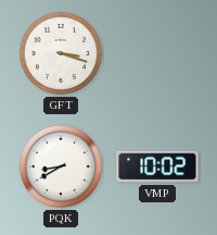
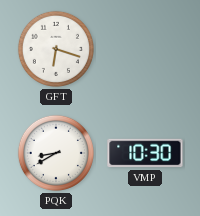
GFT: 3:18 -> 6:18 (56, 49)
VMP: 10:02 -> 10:30 (145, 153)
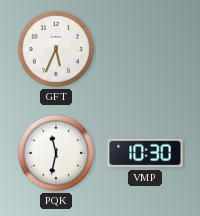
GFT: 6:18 -> 5:34 (56, 49)
PQK: 8:40 -> 11:32 (56, 153)
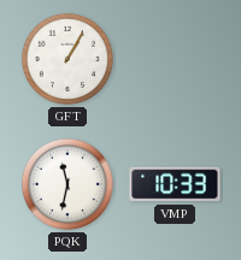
GFT: 5:34 -> 1:05 (67, 59)
VMP: 10:30 -> 10:33 (175, 184)
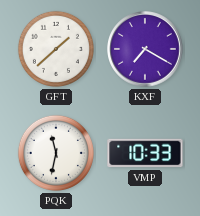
GFT: 1:05 -> 1:38 (56, 49)
KXF: none -> 7:20 (145, 49)
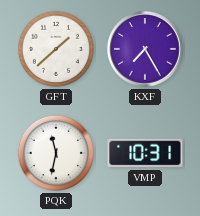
KXF: 7:20 -> 7:25 (145, 49)
VMP: 10:33 -> 10:31 (145, 153)
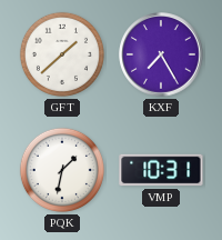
PQK: 11:32 -> 1:32 (62, 170)
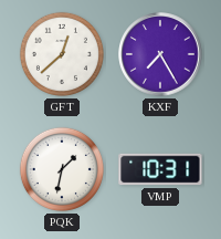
GFT: 1:38 -> 12:38 (62, 54)
